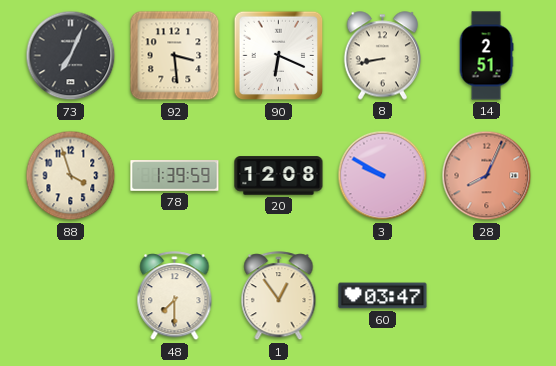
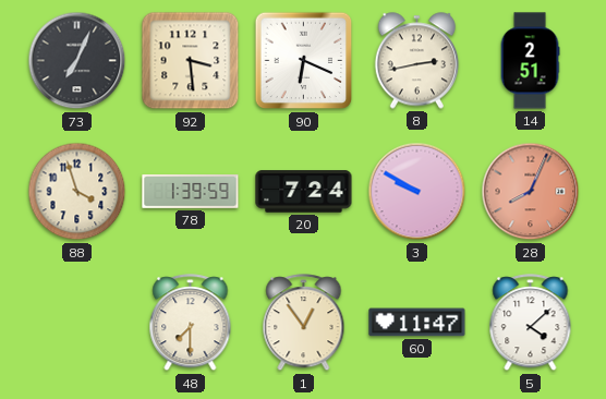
8: 8:43 -> 2:43 (417, 61)
20: 12:08 -> 7:24 (304, 192)
60: 03:47 -> 11:47 (417, 323)
5: none -> 4:08 (531, 323)
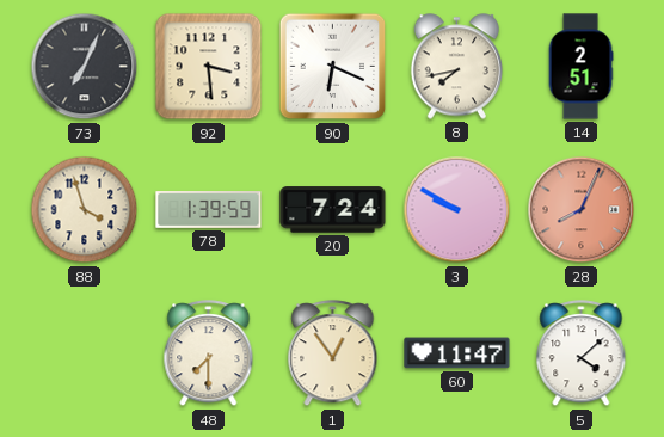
8: 2:43 -> 7:43 (457, 67)
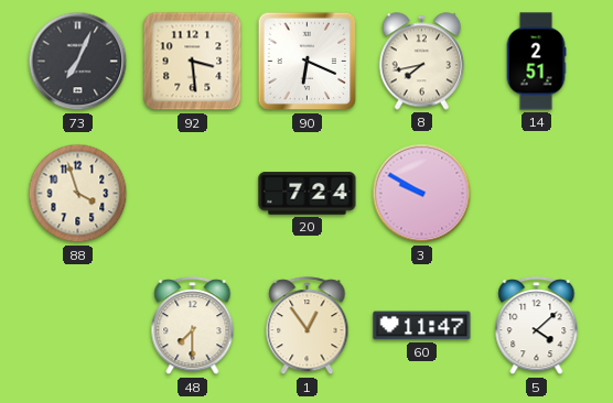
78: 1:39 -> none (209, 210)
28: 8:04 -> none (582, 210)
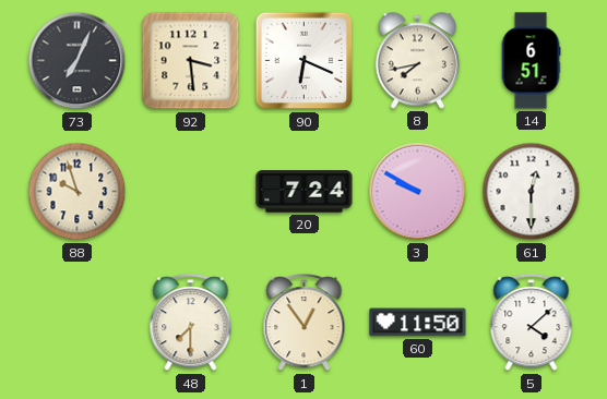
14: 2:51 -> 6:51 (531, 61)
88: 3:57 -> 9:57 (78, 192)
61: none -> 12:30 (532, 192)
60: 11:47 -> 11:50 (418, 323)
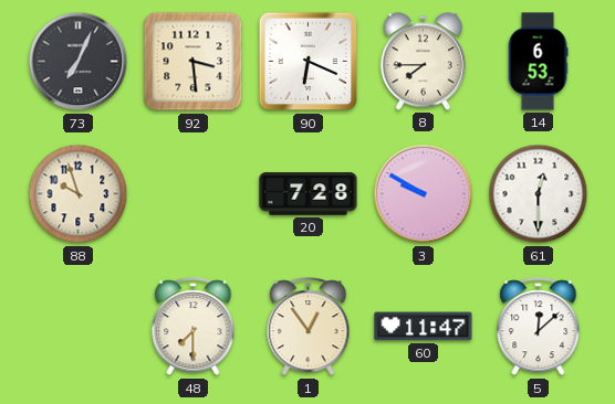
8: 7:43 -> 7:45 (424, 62)
14: 6:51 -> 6:53 (538, 62)
20: 7:24 -> 7:28 (309, 194)
60: 11:50 -> 11:47 (424, 327)
5: 4:08 -> 12:08 (539, 327)
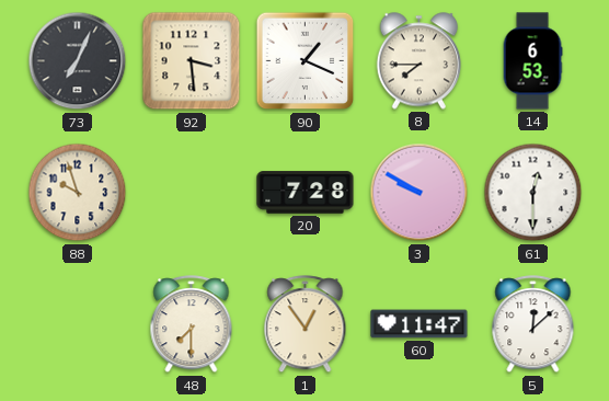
90: 6:19 -> 1:19 (306, 61)
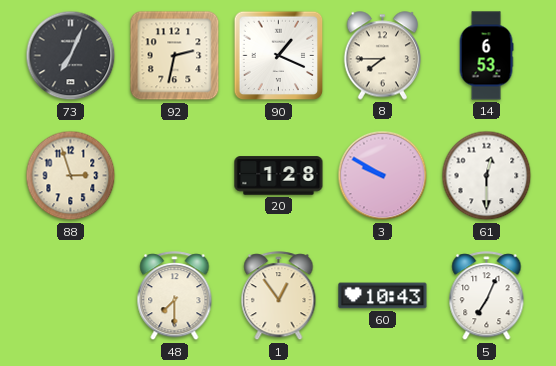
92: 3:29 -> 2:32 (175, 56)
88: 9:57 -> 2:57 (71, 176)
20: 7:28 -> 1:28 (279, 176)
60: 11:47 -> 10:43 (383, 296)
5: 12:08 -> 7:04 (487, 296)
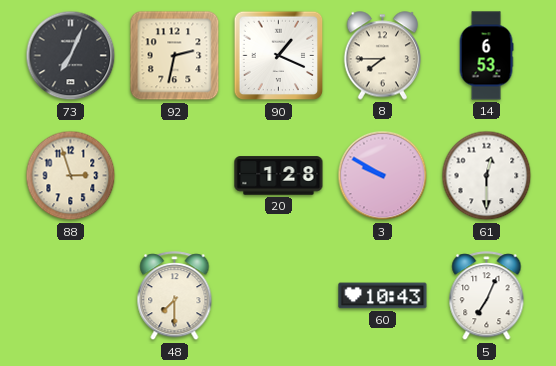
1: 12:54 -> none (279, 296)
